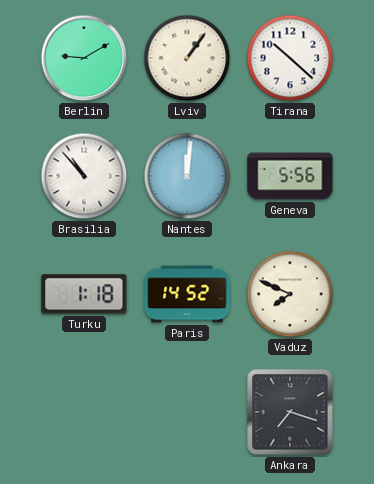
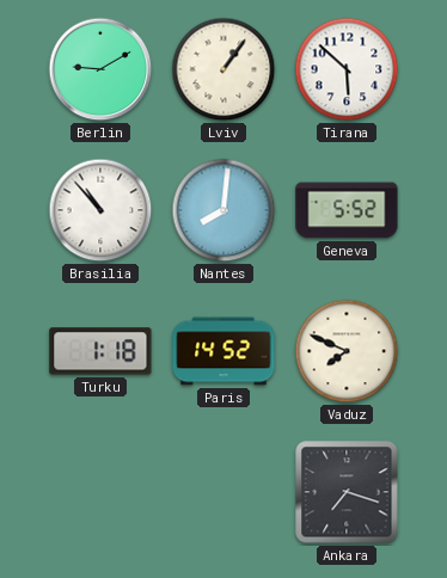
Tirana: 10:22 -> 5:52 (347, 69)
Nantes: 12:01 -> 8:01 (223, 210)
Geneva: 5:56 -> 5:52 (347, 210)
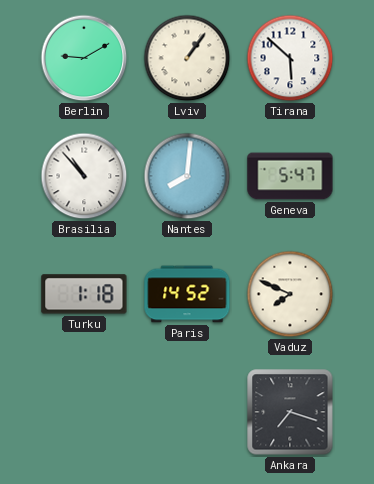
Geneva: 5:52 -> 5:47 (290, 176)
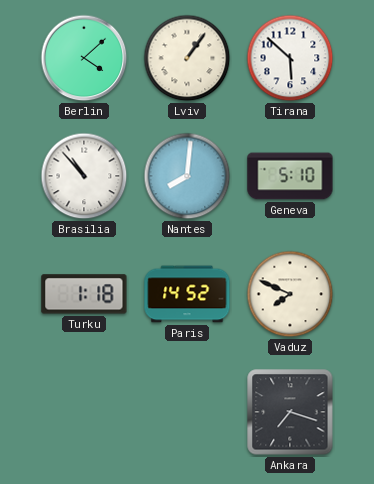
Berlin: 9:10 -> 4:08 (84, 58)
Geneva: 5:47 -> 5:10 (290, 176)
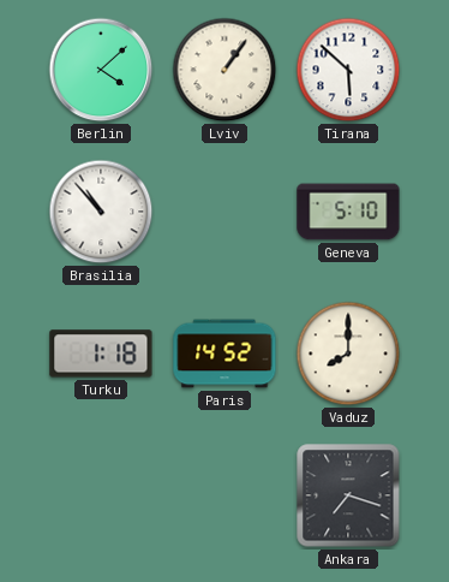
Nantes: 8:01 -> none (187, 176)
Vaduz: 7:49 -> 8:00 (348, 354)
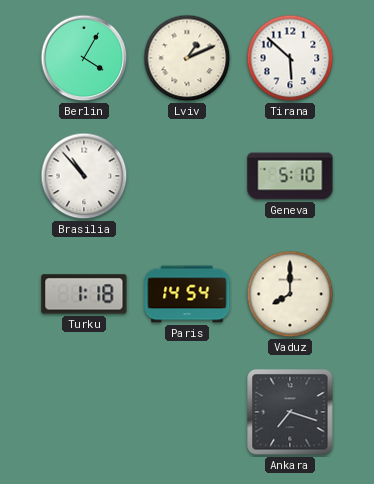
Berlin: 4:08 -> 4:05 (84, 58)
Lviv: 1:06 -> 1:11 (187, 58)
Paris: 14:52 -> 14:54 (187, 294)
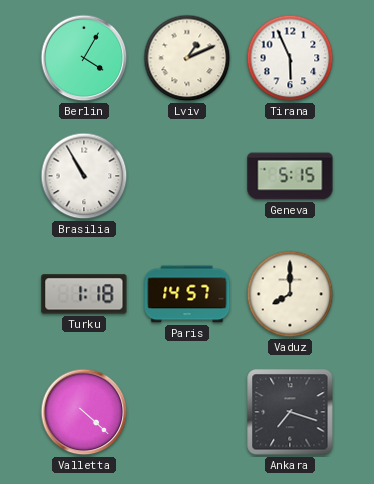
Tirana: 5:52 -> 5:56 (290, 58)
Brasilia: 10:53 -> 10:55 (84, 176)
Geneva: 5:10 -> 5:15 (290, 176)
Paris: 14:54 -> 14:57 (187, 294)
Valletta: none -> 4:22 (84, 412)
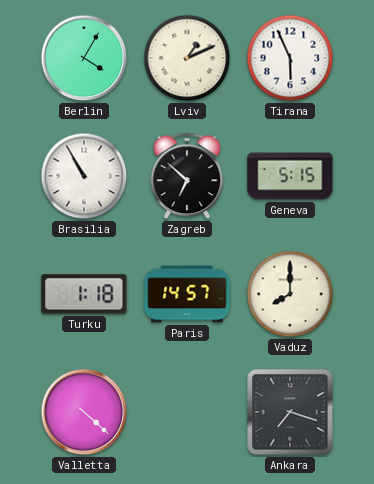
Zagreb: none -> 6:52 (187, 176)
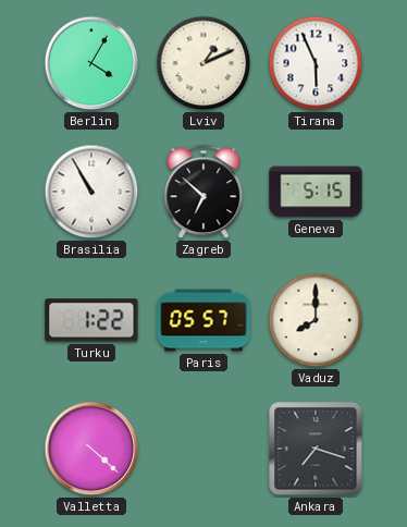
Turku: 1:18 -> 1:22 (91, 320)
Paris: 14:57 -> 05:57 (203, 320)
